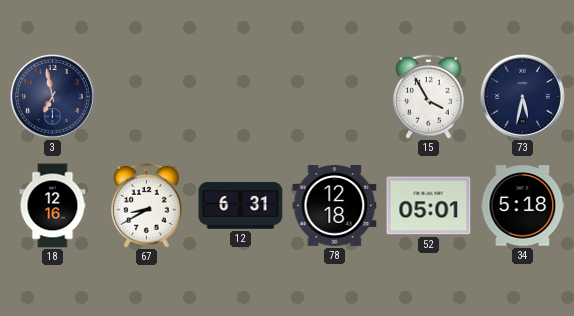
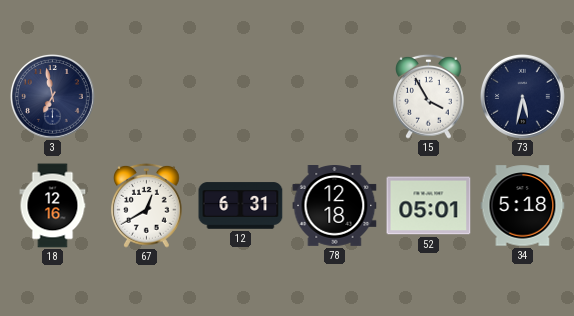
67: 8:40 -> 12:40 (147, 205)
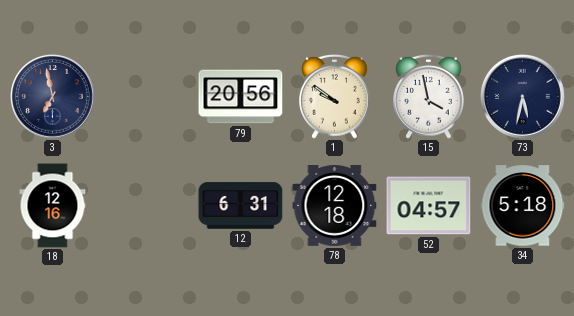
79: none -> 20:56 (241, 97)
1: none -> 9:51 (335, 96)
15: 3:55 -> 3:58 (429, 96)
67: 12:40 -> none (147, 205)
52: 05:01 -> 04:57 (429, 206)
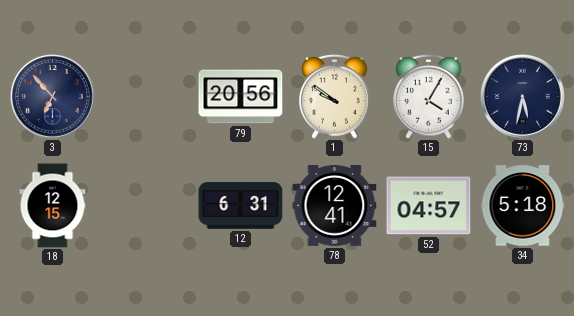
3: 6:58 -> 6:53 (53, 97)
15: 3:58 -> 4:05 (429, 96)
18: 12:16 -> 12:15 (53, 206)
78: 12:18 -> 12:41 (335, 206)
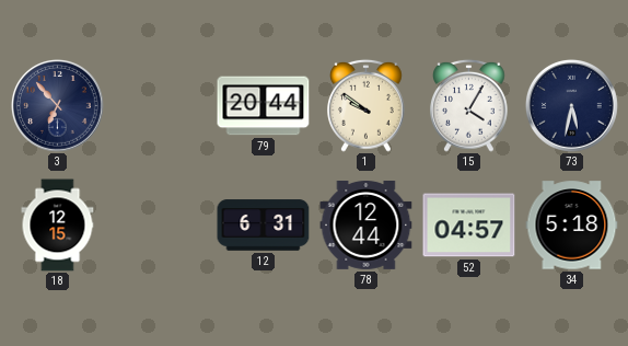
79: 20:56 -> 20:44 (264, 106)
78: 12:41 -> 12:44 (367, 226)
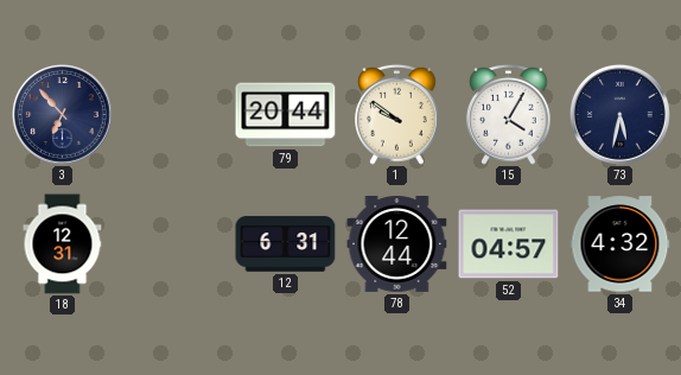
18: 12:15 -> 12:31 (63, 244)
34: 5:18 -> 4:32 (620, 244)
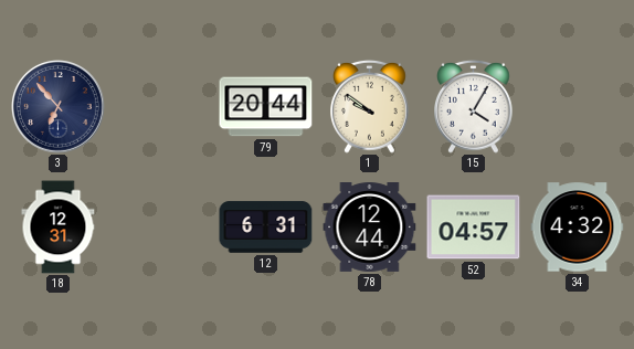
73: 5:32 -> none (620, 115)
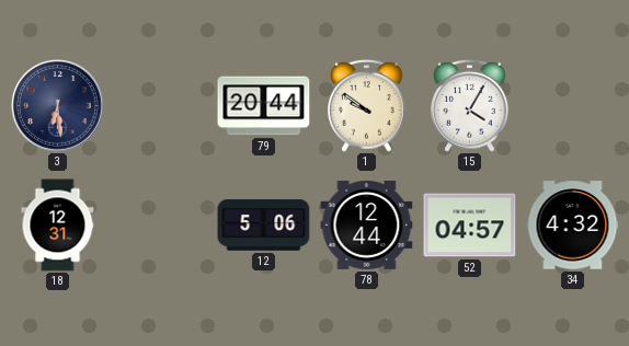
3: 6:53 -> 6:29 (58, 106)
12: 6:31 -> 5:06 (264, 226)
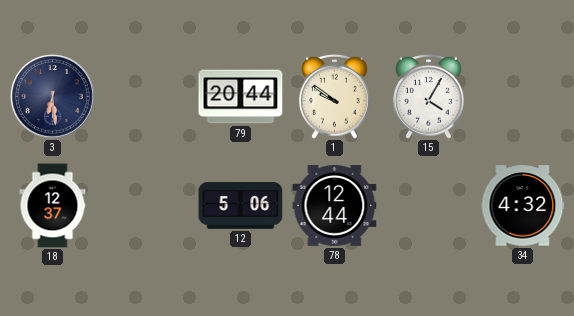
18: 12:31 -> 12:37 (53, 206)
52: 04:57 -> none (470, 226)
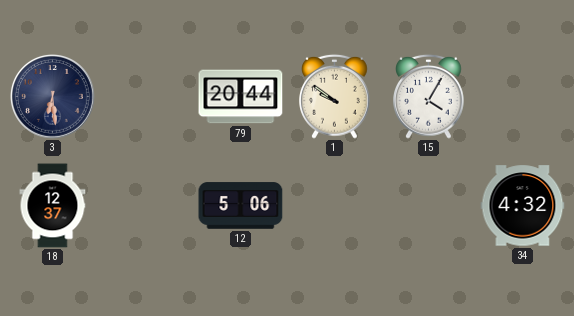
78: 12:44 -> none (335, 206)
